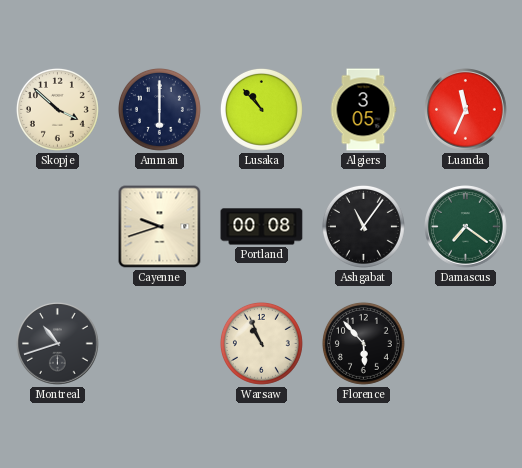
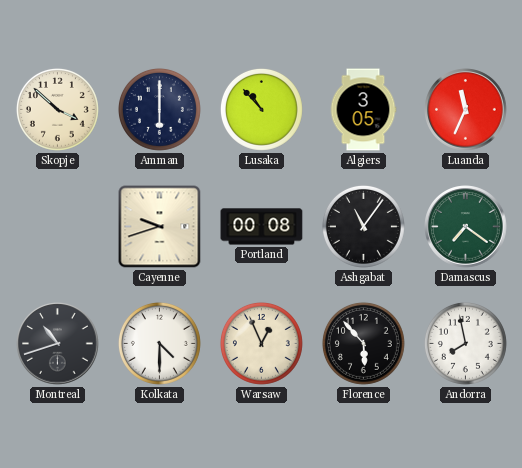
Kolkata: none -> 4:30 (159, 343)
Warsaw: 10:56 -> 12:56 (261, 343)
Andorra: none -> 7:58 (465, 343)
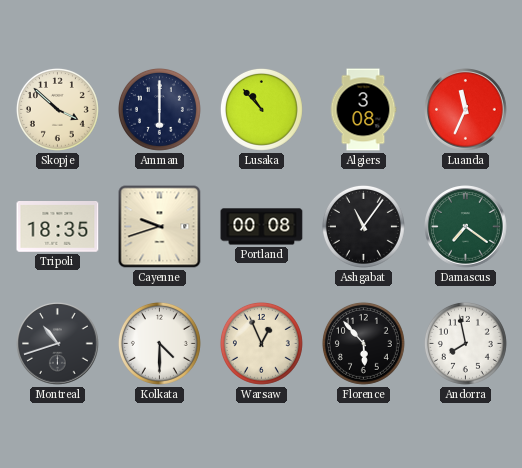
Algiers: 3:05 -> 3:08 (363, 110)
Tripoli: none -> 18:35 (58, 227)
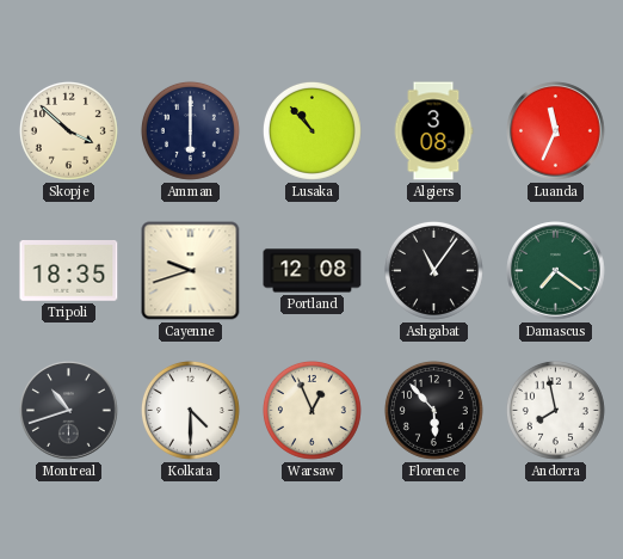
Portland: 00:08 -> 12:08 (313, 271)
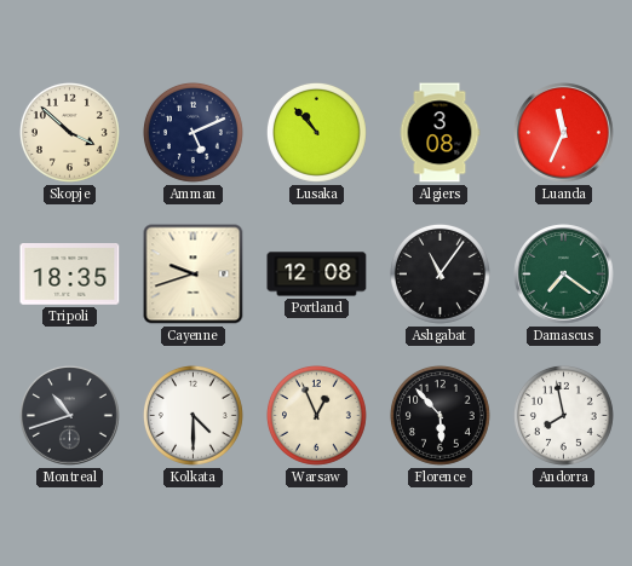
Amman: 6:00 -> 5:11 (193, 132)
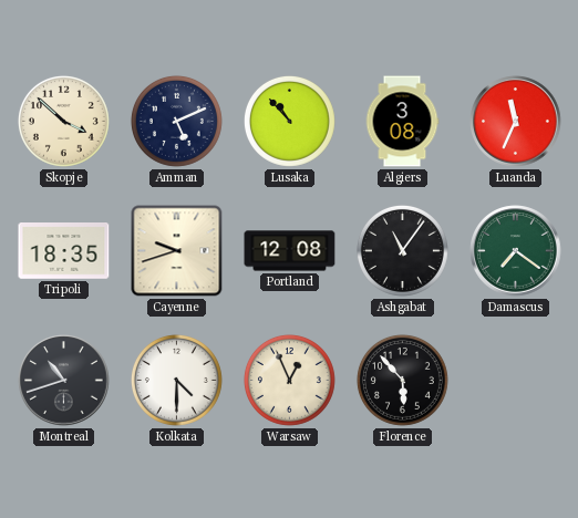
Andorra: 7:58 -> none (563, 415)
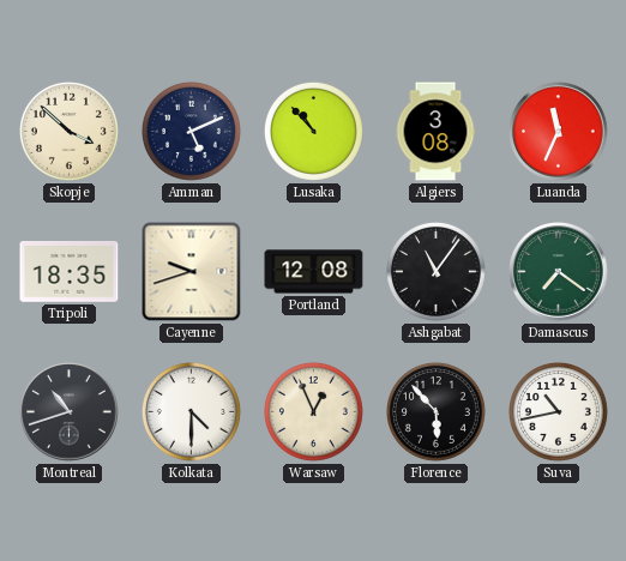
Suva: none -> 10:43 (558, 411)
